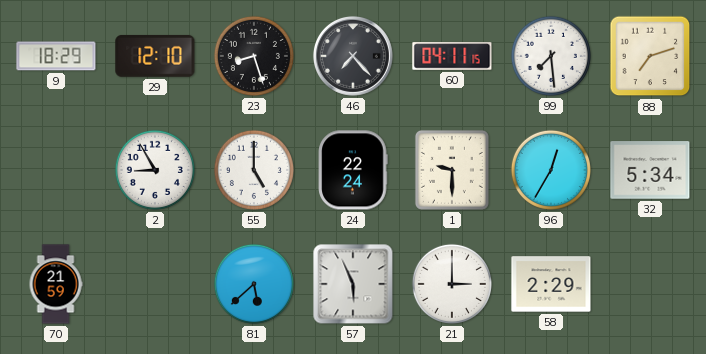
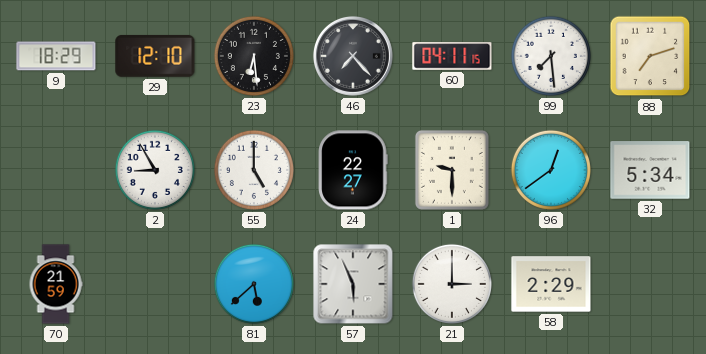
23: 8:27 -> 6:29 (254, 56)
24: 22:24 -> 22:27 (353, 170)
96: 12:35 -> 12:39 (551, 170)
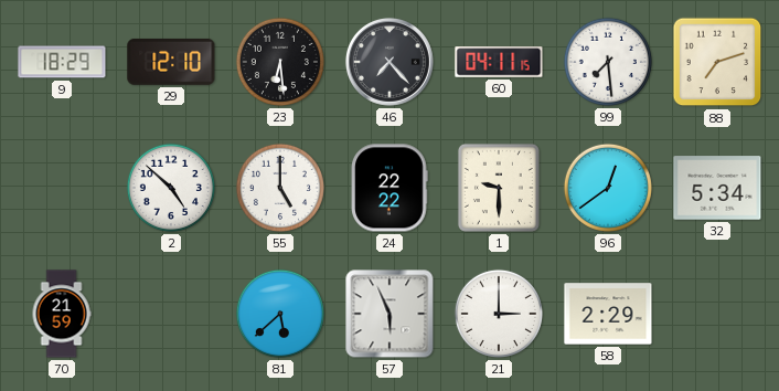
2: 8:55 -> 4:52 (171, 188)
24: 22:27 -> 22:22 (390, 188)
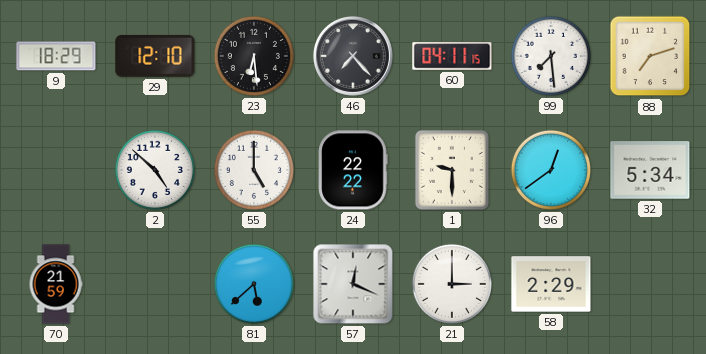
57: 5:56 -> 12:19 (353, 284)
